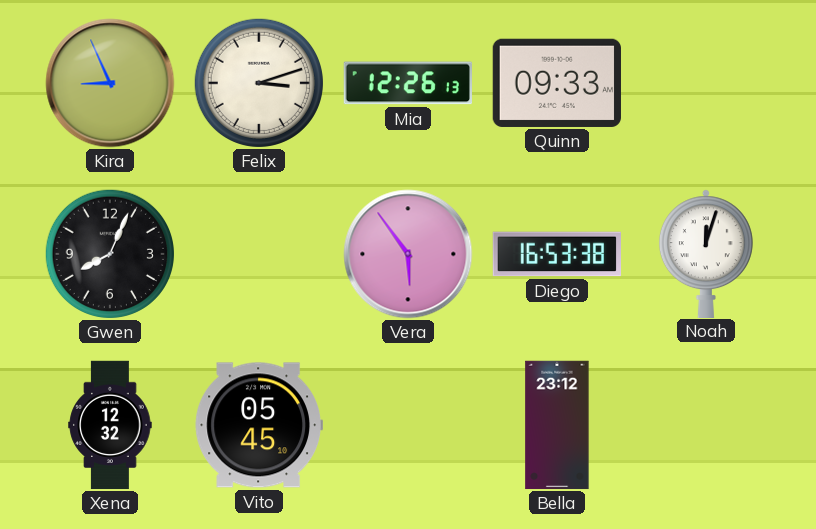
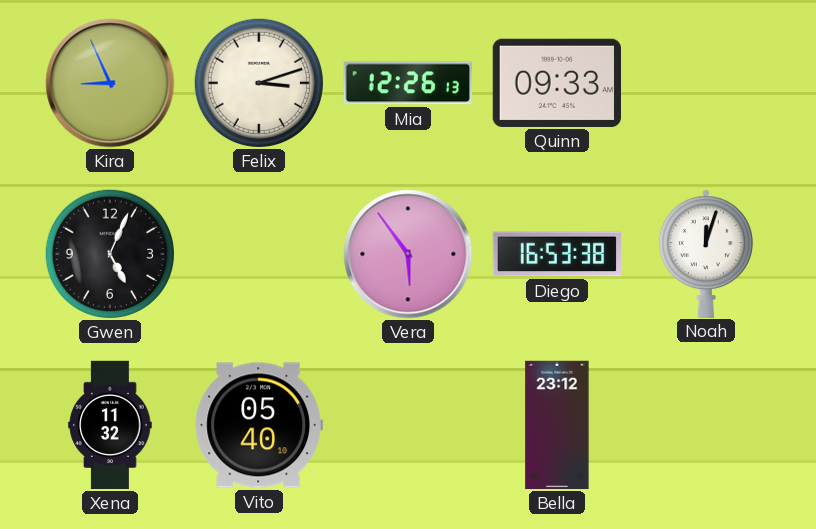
Gwen: 8:04 -> 5:04 (110, 254)
Xena: 12:32 -> 11:32 (110, 425)
Vito: 05:45 -> 05:40 (259, 425)
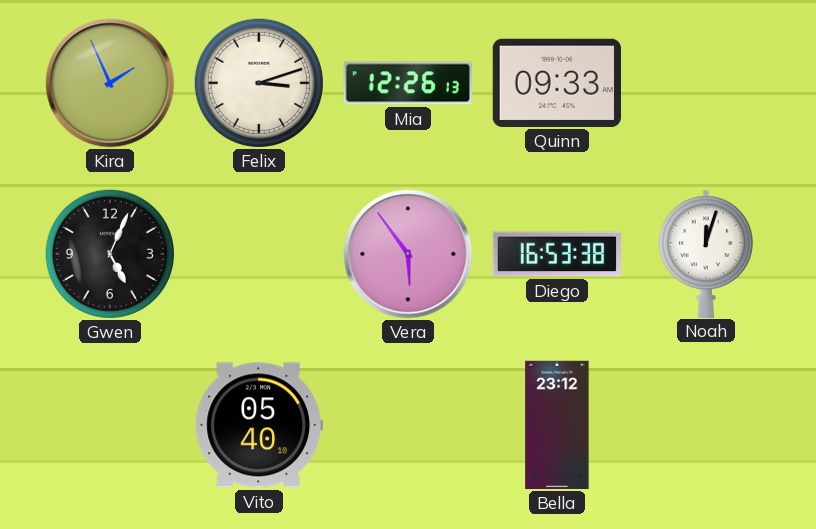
Kira: 8:56 -> 1:56 (110, 83)
Xena: 11:32 -> none (110, 425)
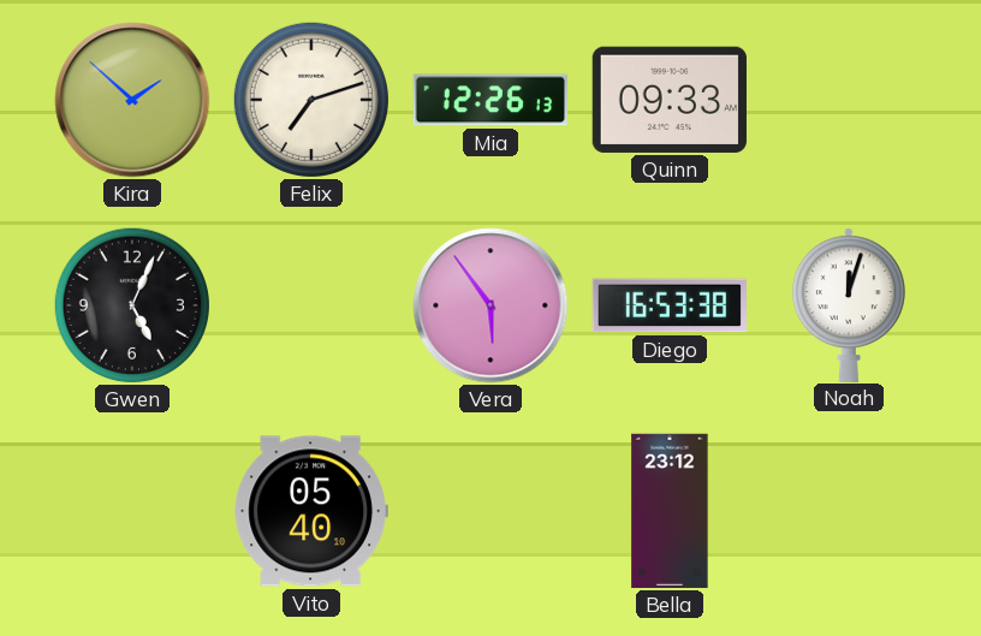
Kira: 1:56 -> 1:52 (132, 100)
Felix: 3:12 -> 7:12 (311, 100)
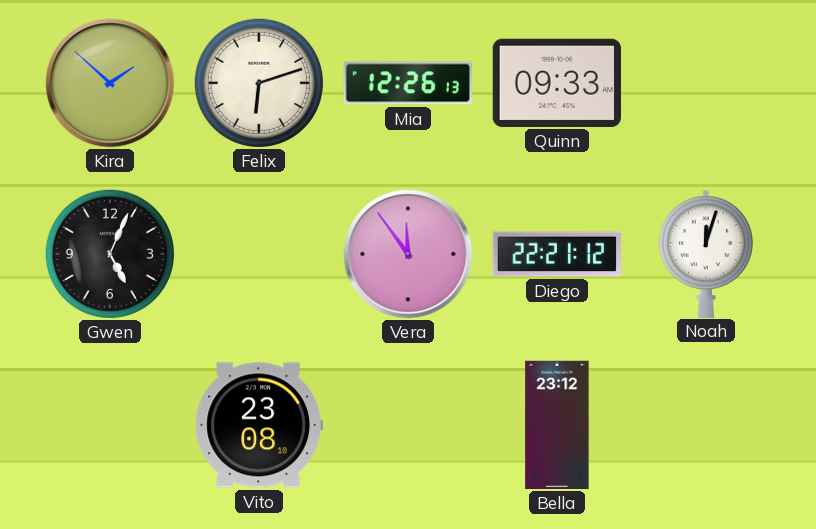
Felix: 7:12 -> 6:12 (259, 83)
Vera: 5:54 -> 11:54 (408, 254)
Diego: 16:53 -> 22:21 (556, 254)
Vito: 05:40 -> 23:08 (259, 425)
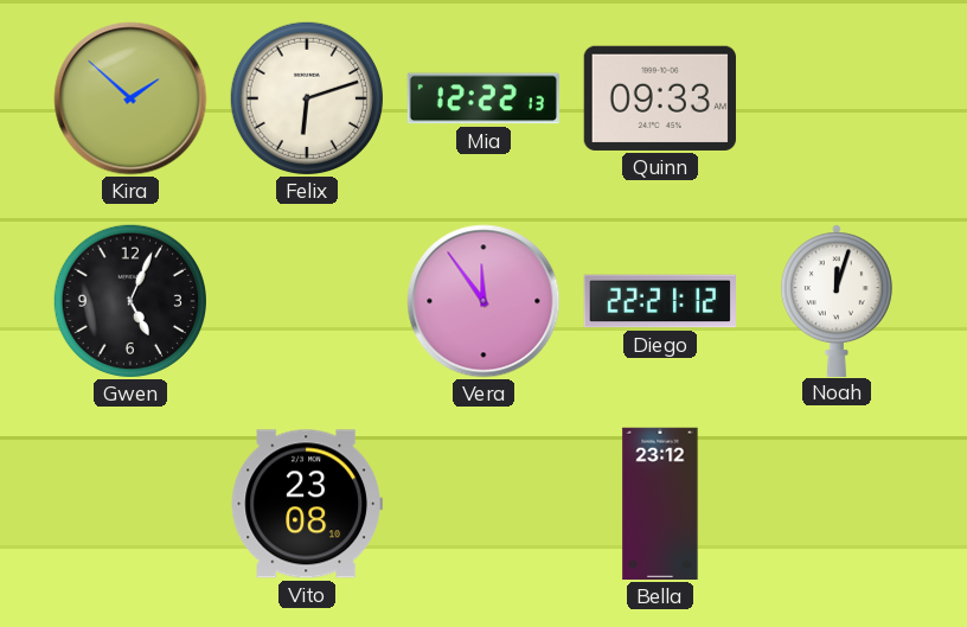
Mia: 12:26 -> 12:22 (482, 98)
